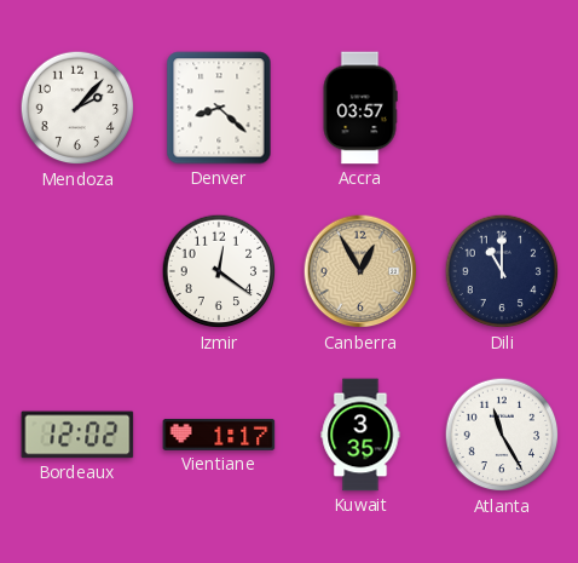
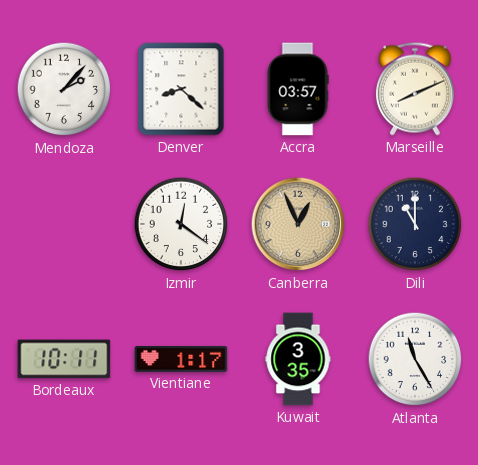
Marseille: none -> 8:11 (415, 89)
Canberra: 12:55 -> 12:56 (298, 224)
Bordeaux: 12:02 -> 10:11 (64, 359)
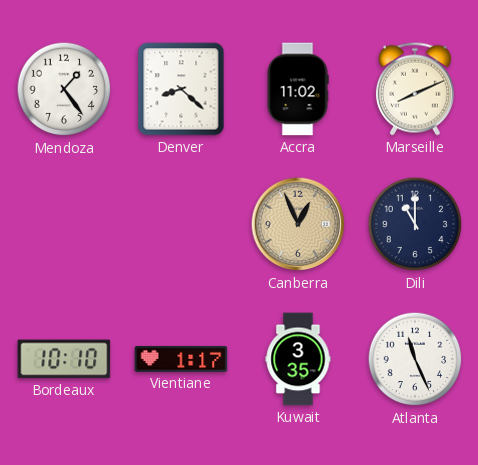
Mendoza: 2:07 -> 1:24 (64, 89)
Accra: 03:57 -> 11:02 (298, 89)
Izmir: 12:21 -> none (181, 224)
Bordeaux: 10:11 -> 10:10 (64, 359)
Atlanta: 11:25 -> 11:26 (415, 359)
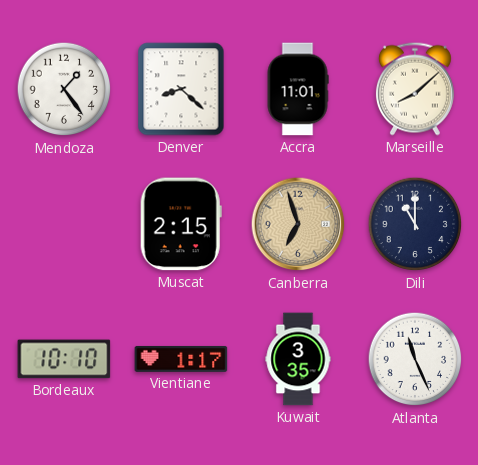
Accra: 11:02 -> 11:01 (298, 89)
Marseille: 8:11 -> 8:08 (415, 89)
Muscat: none -> 2:15 (181, 224)
Canberra: 12:56 -> 6:57 (298, 224)
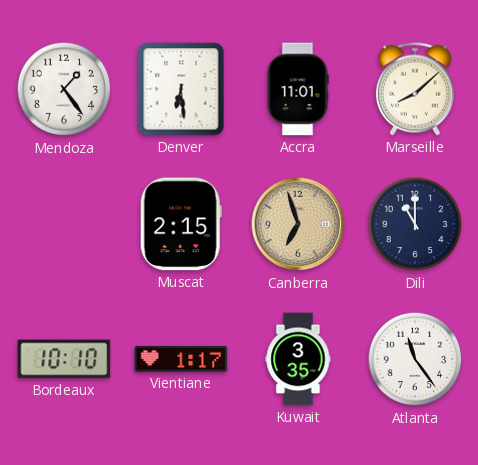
Denver: 8:22 -> 6:29 (181, 89)
Atlanta: 11:26 -> 11:24 (415, 359)
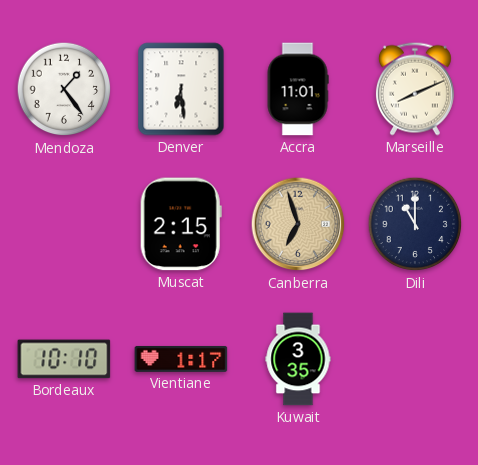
Marseille: 8:08 -> 8:11 (415, 89)
Atlanta: 11:24 -> none (415, 359)
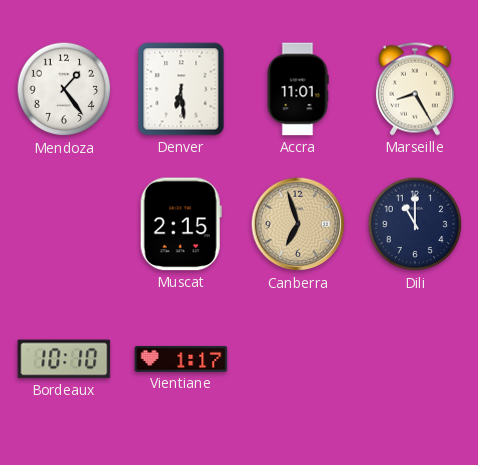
Marseille: 8:11 -> 8:25 (415, 89)
Kuwait: 3:35 -> none (298, 359)
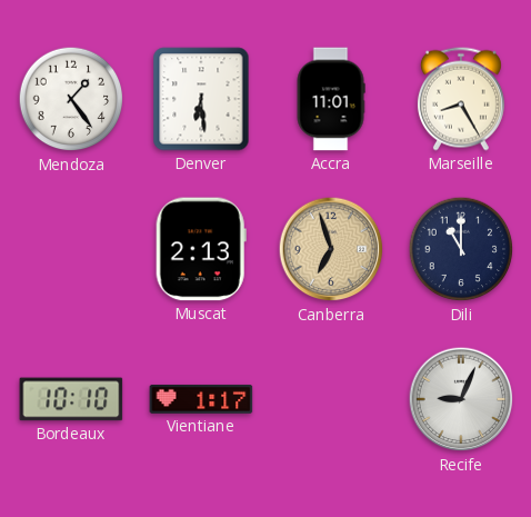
Muscat: 2:15 -> 2:13 (201, 249)
Recife: none -> 9:04 (461, 399)
